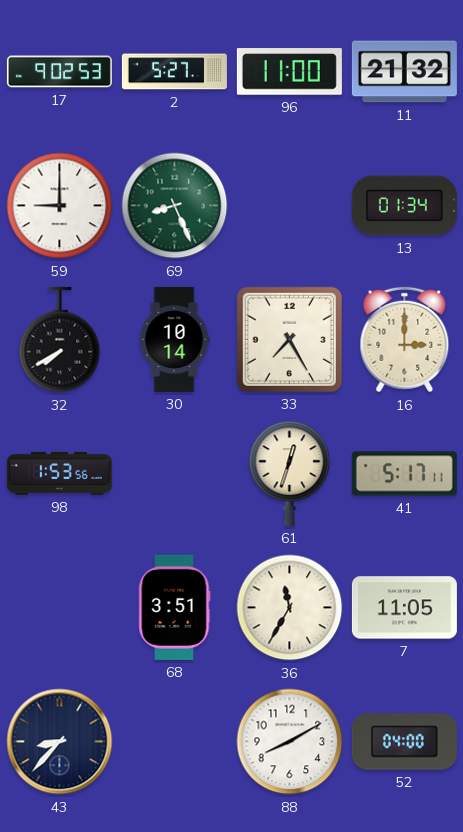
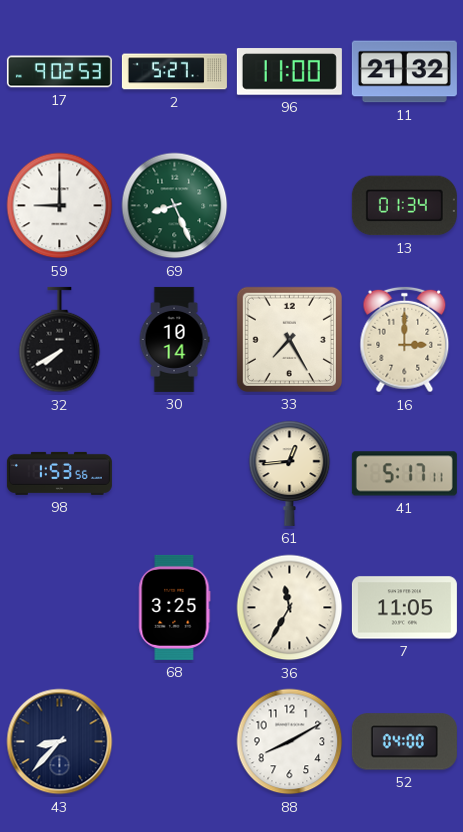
61: 12:33 -> 12:44 (290, 473)
68: 3:51 -> 3:25 (175, 607)
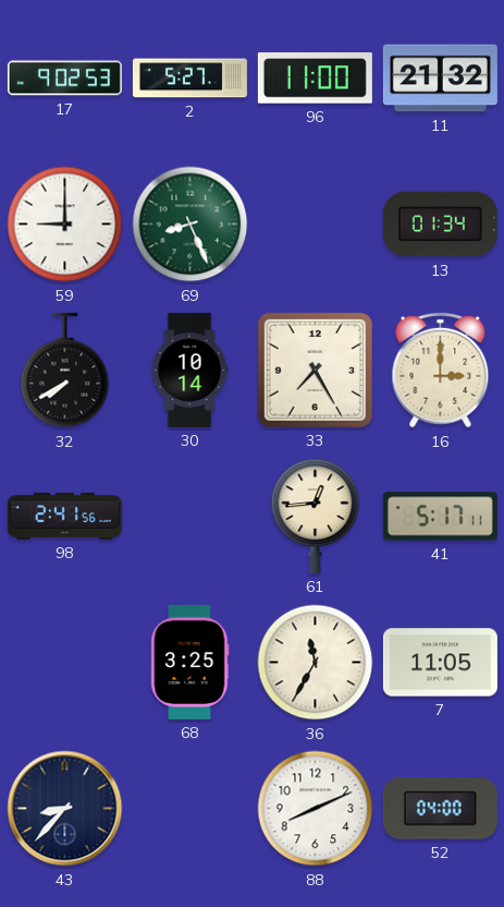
98: 1:53 -> 2:41 (64, 516)
88: 8:10 -> 8:11 (316, 809)
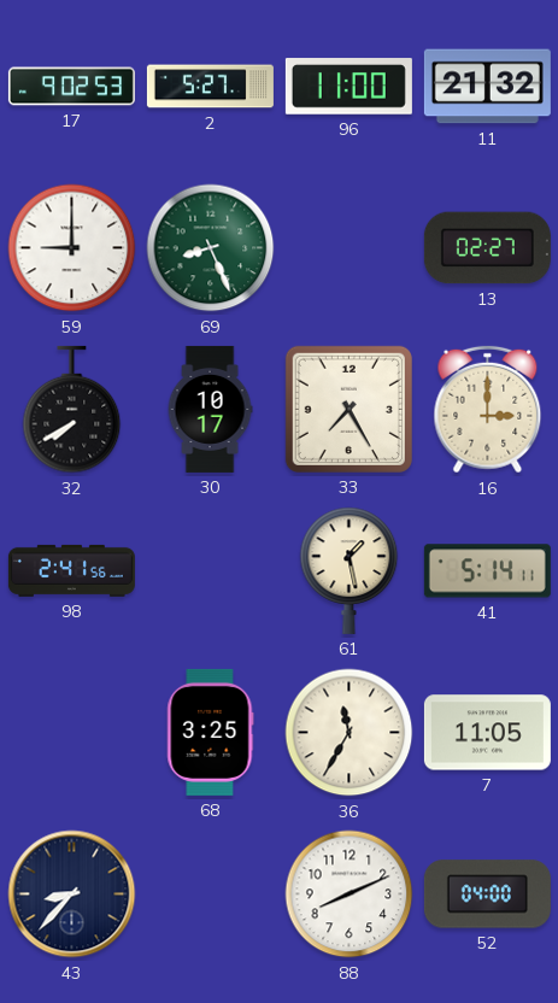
13: 01:34 -> 02:27 (487, 248)
30: 10:14 -> 10:17 (210, 409)
61: 12:44 -> 1:28 (350, 570)
41: 5:17 -> 5:14 (487, 571)
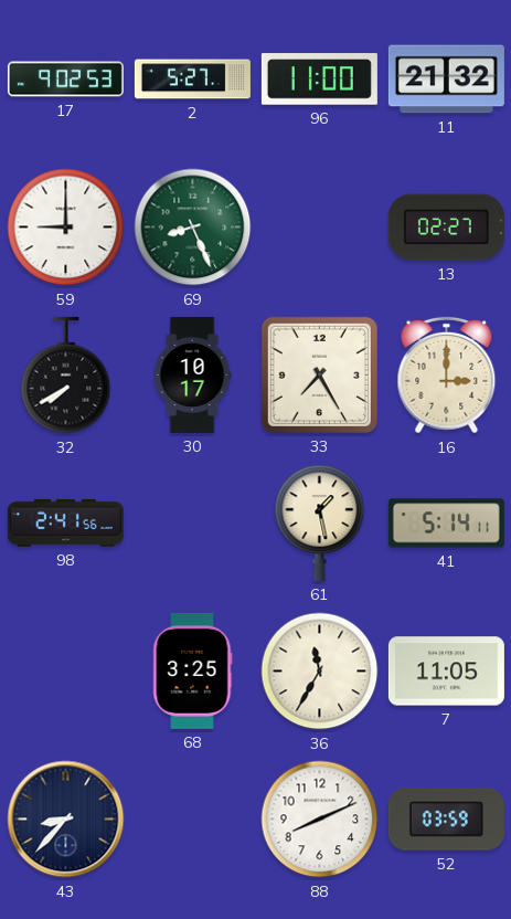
52: 04:00 -> 03:59 (446, 820)
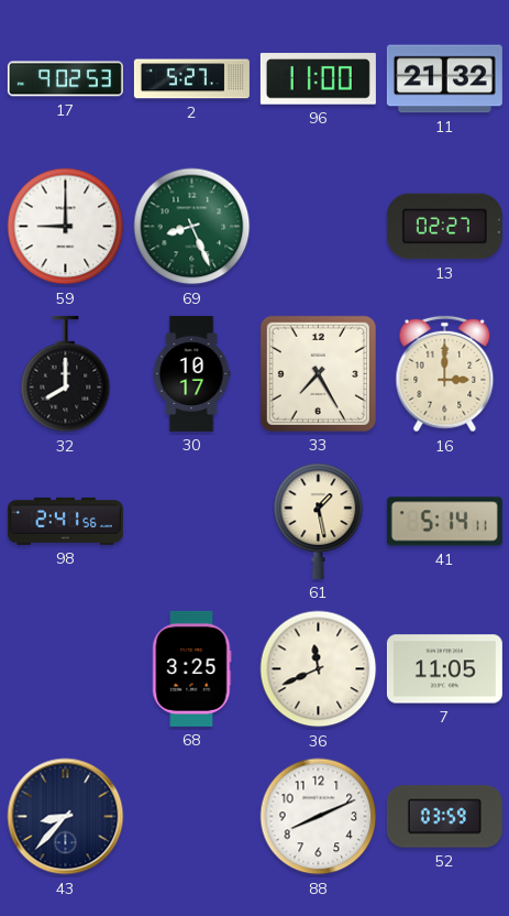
32: 7:40 -> 8:00 (66, 374)
36: 11:35 -> 11:41 (319, 669)
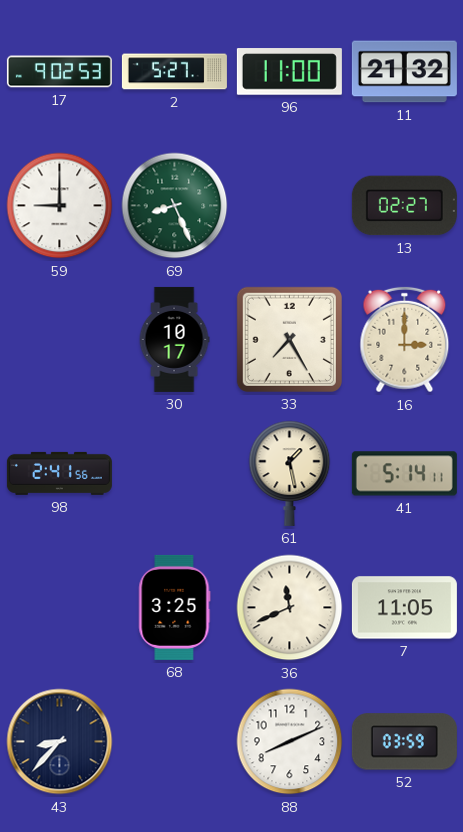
32: 8:00 -> none (66, 374)
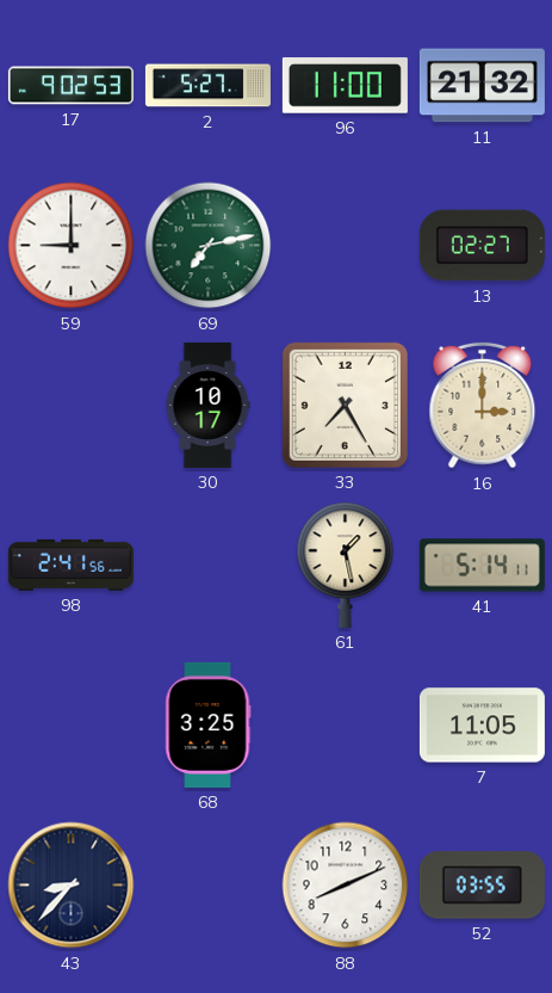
69: 8:26 -> 7:13 (209, 246)
36: 11:41 -> none (290, 608)
52: 03:59 -> 03:55 (482, 886)
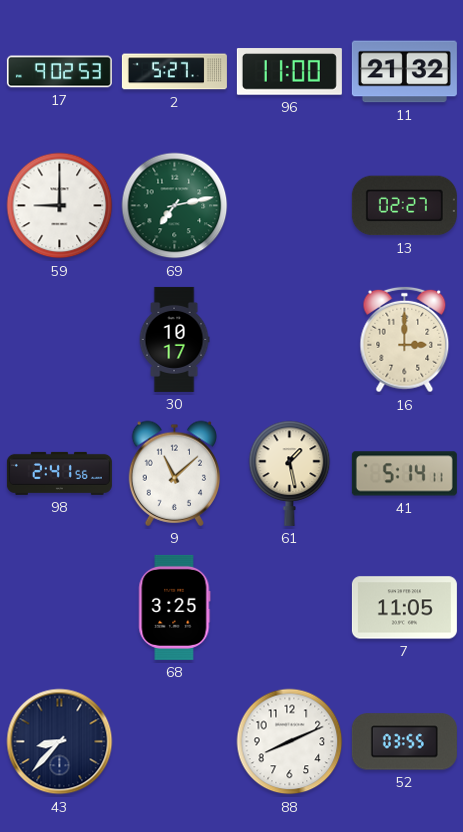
33: 7:25 -> none (345, 405)
9: none -> 11:08 (175, 473)
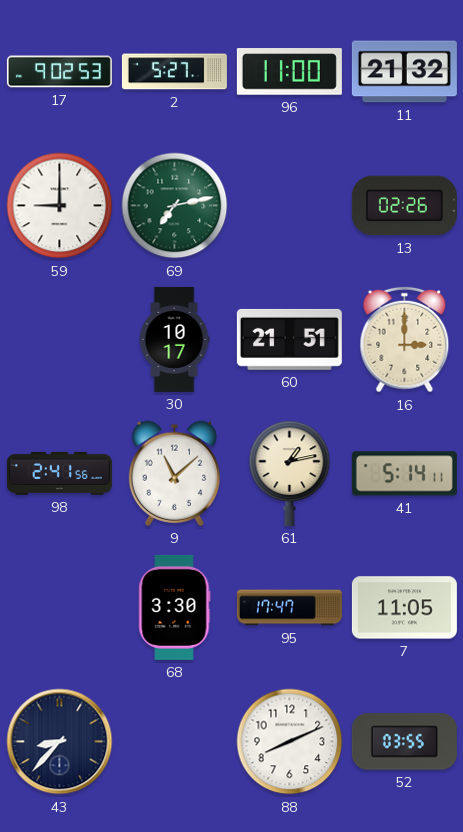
13: 02:27 -> 02:26 (404, 206)
60: none -> 21:51 (289, 339)
61: 1:28 -> 1:13 (290, 473)
68: 3:25 -> 3:30 (175, 607)
95: none -> 17:47 (289, 608)
